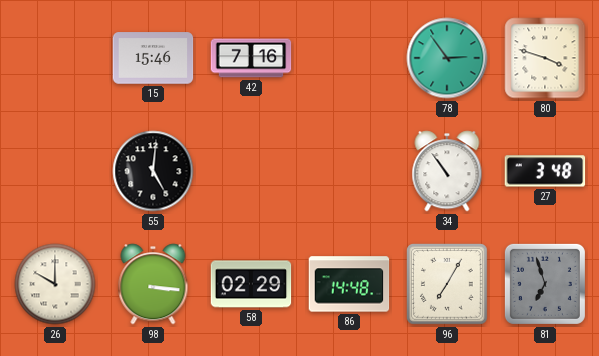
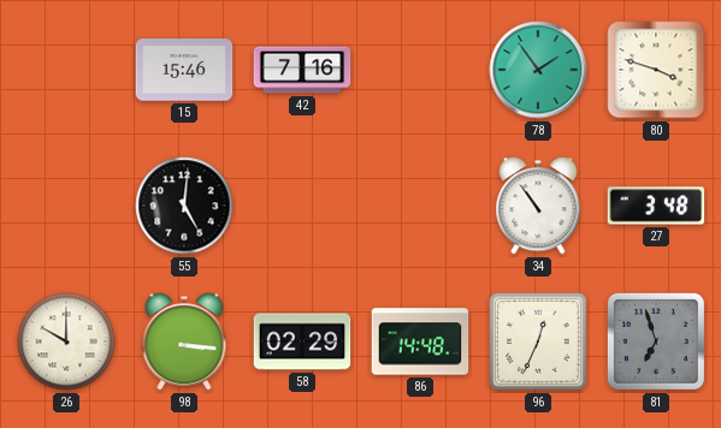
78: 2:54 -> 1:54 (538, 70)
96: 7:05 -> 12:34 (539, 343)
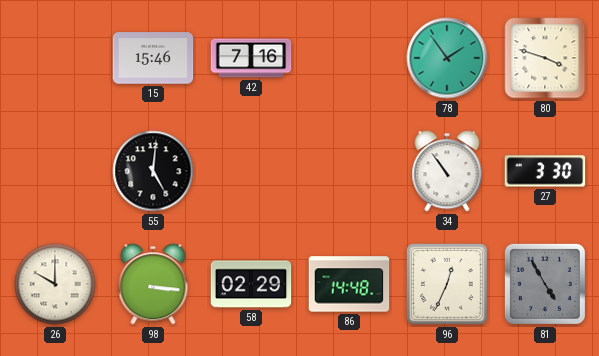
27: 3:48 -> 3:30 (545, 171)
81: 6:57 -> 4:55 (545, 284)
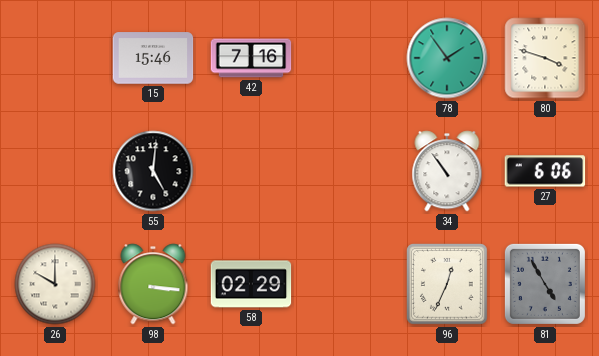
27: 3:30 -> 6:06 (545, 171)
86: 14:48 -> none (349, 284)
